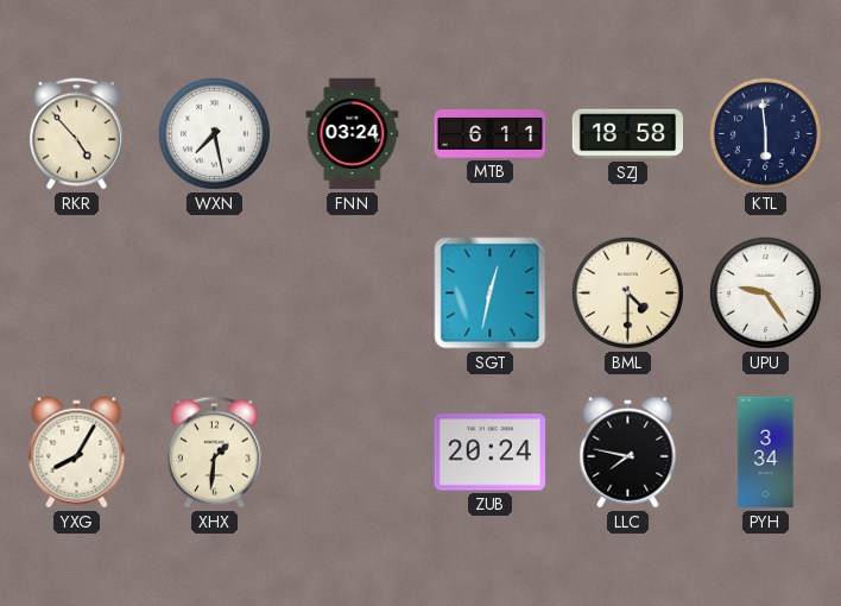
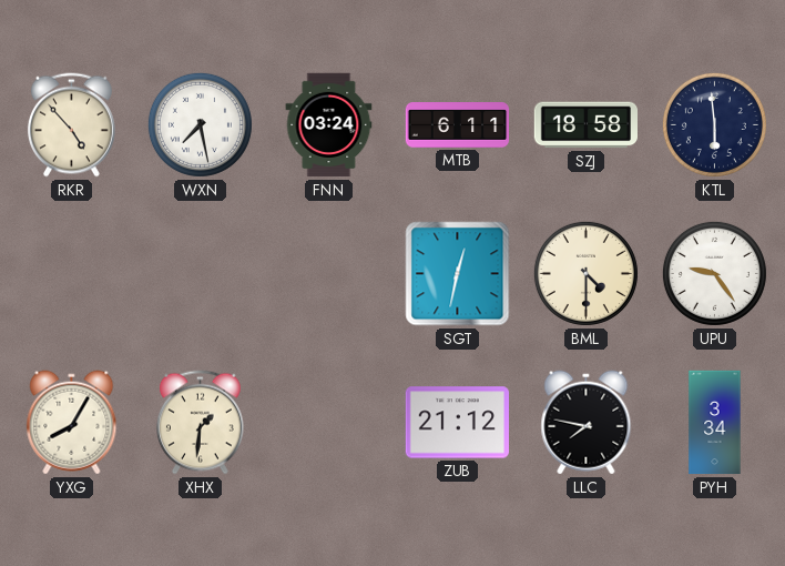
ZUB: 20:24 -> 21:12 (457, 423)
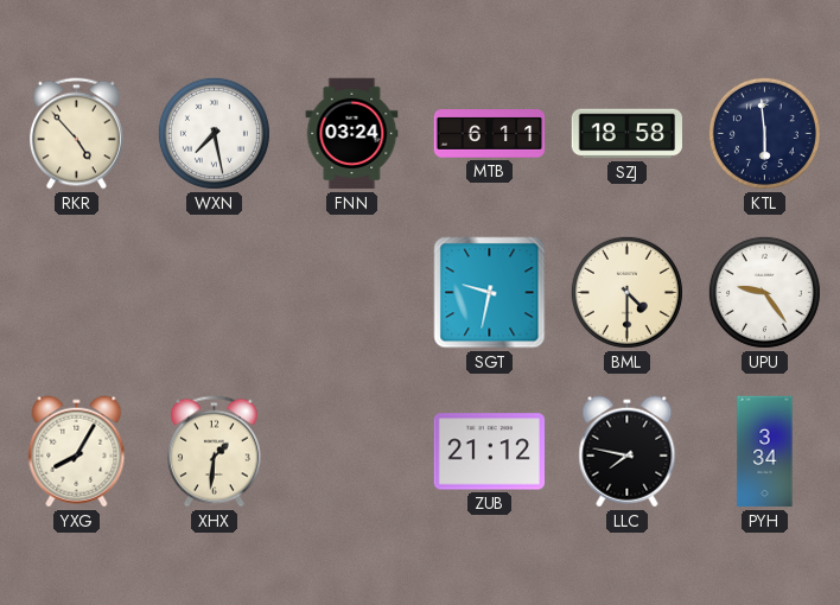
SGT: 12:32 -> 9:32 (490, 293)
